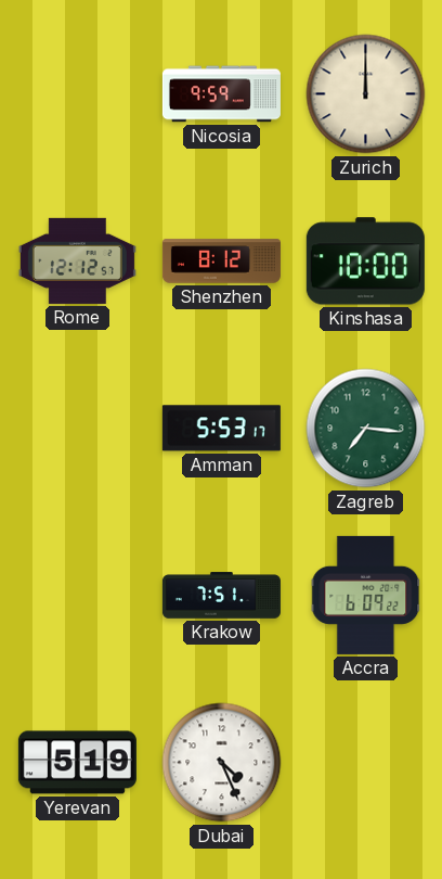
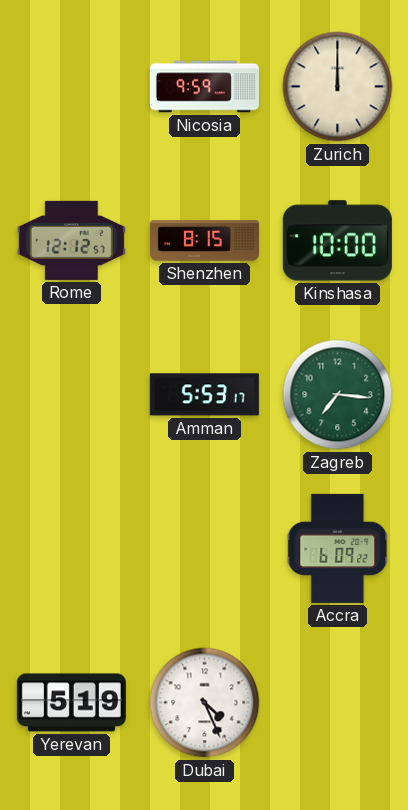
Shenzhen: 8:12 -> 8:15 (204, 241)
Krakow: 7:51 -> none (221, 596)
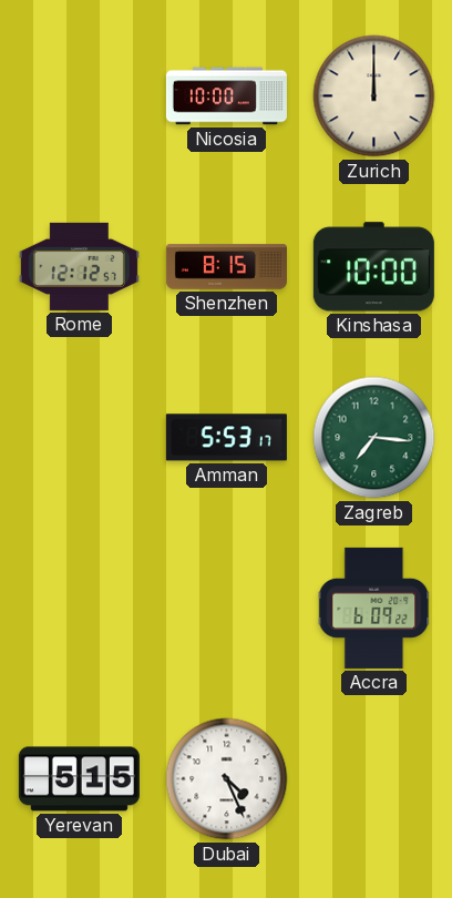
Nicosia: 9:59 -> 10:00 (226, 96)
Yerevan: 5:19 -> 5:15 (79, 779)
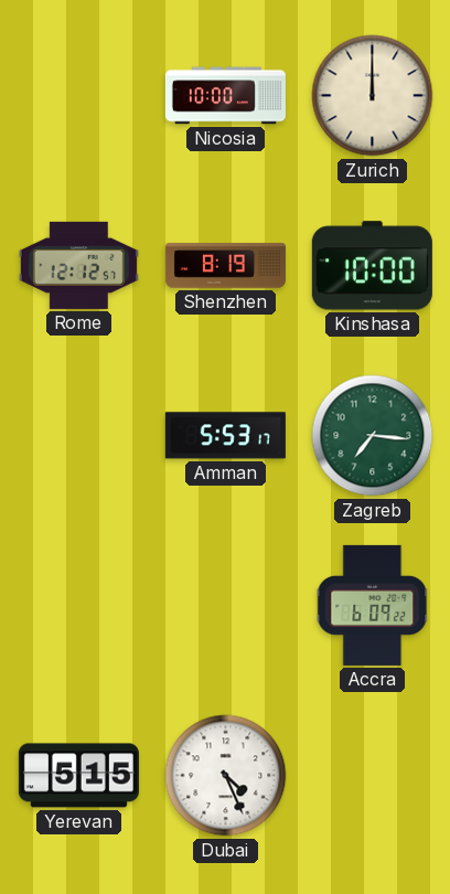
Shenzhen: 8:15 -> 8:19 (225, 266)
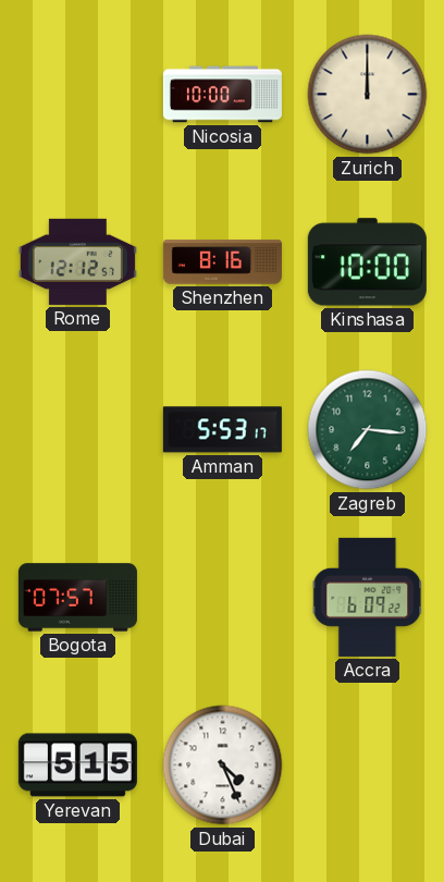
Shenzhen: 8:19 -> 8:16 (222, 262)
Bogota: none -> 07:57 (77, 598)
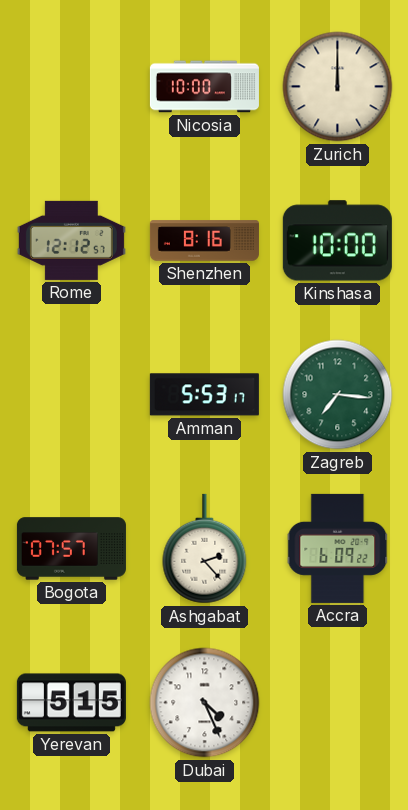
Ashgabat: none -> 2:23 (205, 549)
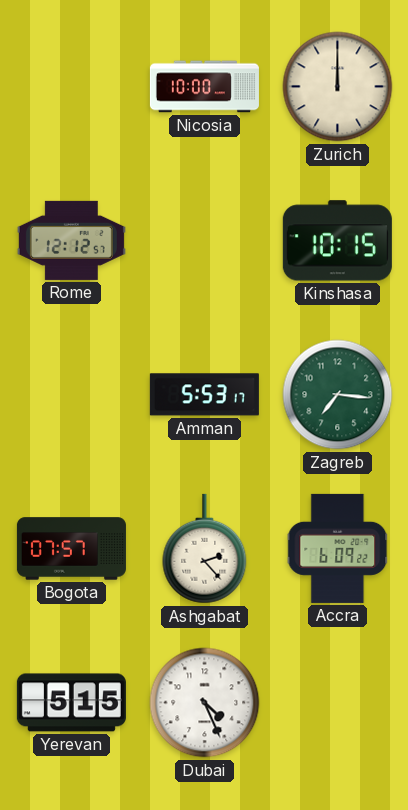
Shenzhen: 8:16 -> none (204, 241)
Kinshasa: 10:00 -> 10:15 (337, 241)
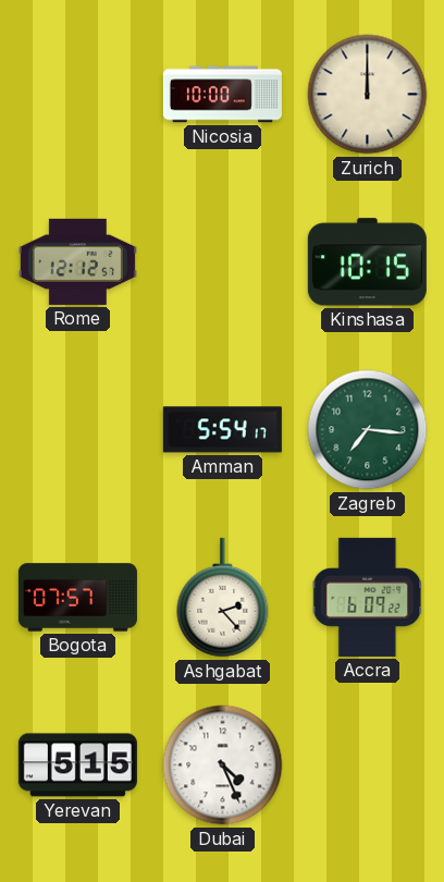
Amman: 5:53 -> 5:54 (222, 430)
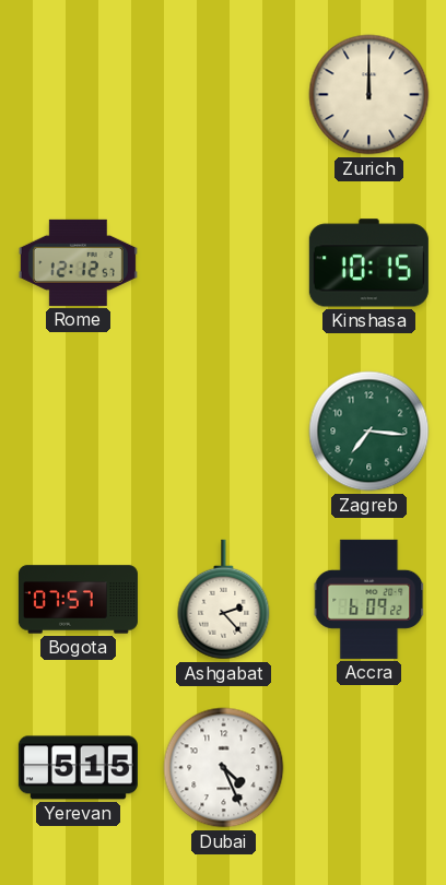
Nicosia: 10:00 -> none (222, 95)
Amman: 5:54 -> none (222, 430)
